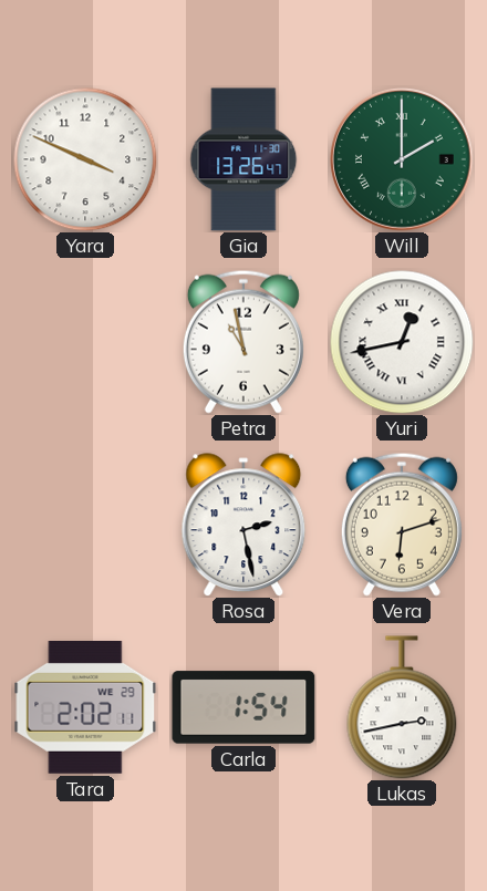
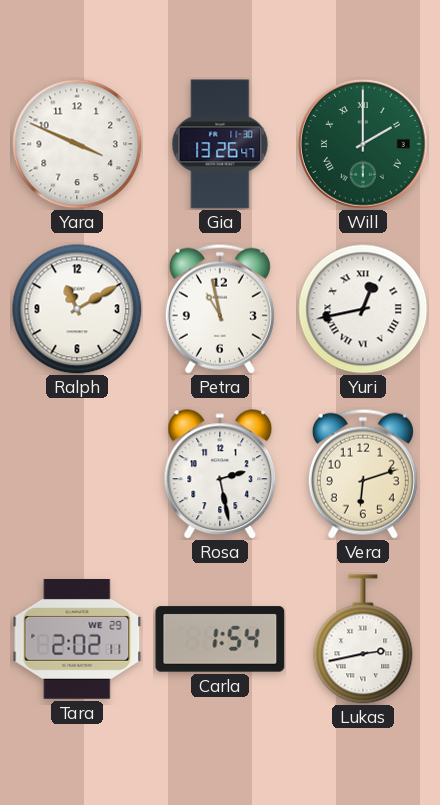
Ralph: none -> 11:10 (77, 309)
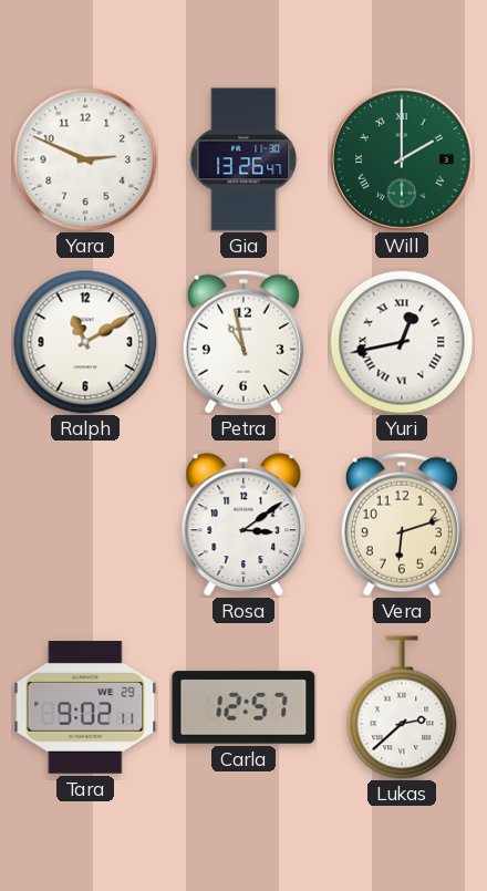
Yara: 3:49 -> 2:49 (85, 159)
Rosa: 2:28 -> 3:09 (244, 525)
Tara: 2:02 -> 9:02 (85, 708)
Carla: 1:54 -> 12:57 (244, 707)
Lukas: 2:43 -> 2:38 (402, 707)
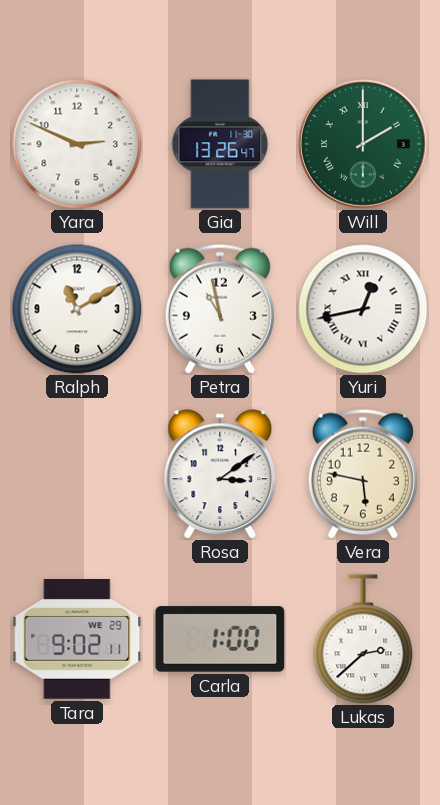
Vera: 6:12 -> 5:47 (363, 474)
Carla: 12:57 -> 1:00 (220, 639)
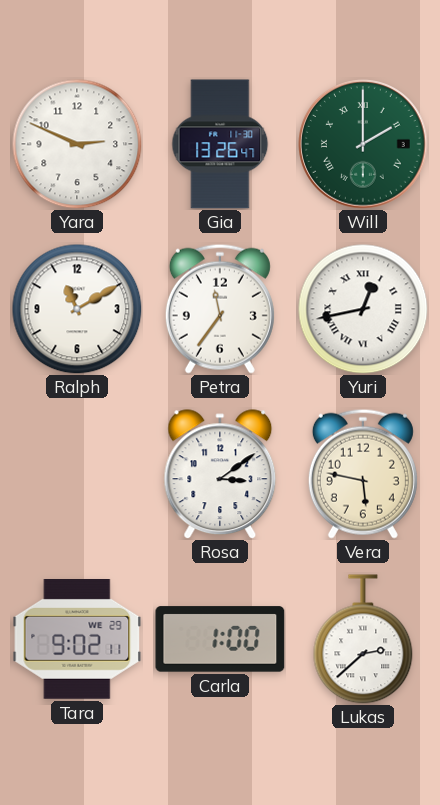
Petra: 10:58 -> 11:36 (220, 309)
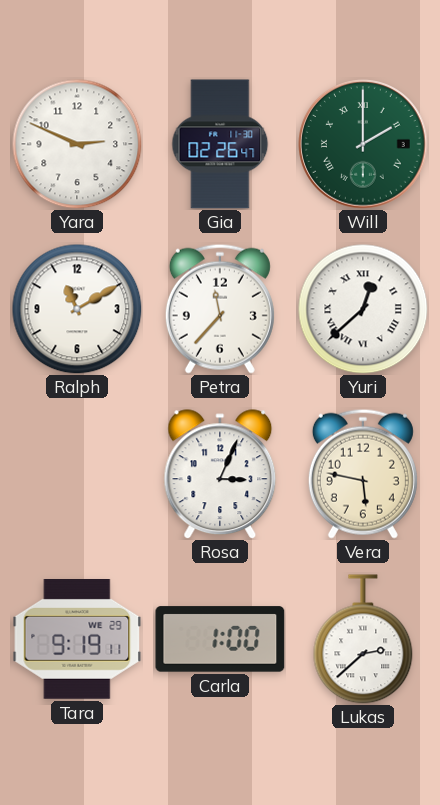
Gia: 13:26 -> 02:26 (220, 144)
Petra: 11:36 -> 11:37 (220, 309)
Yuri: 12:43 -> 12:38 (363, 309)
Rosa: 3:09 -> 3:04 (220, 474)
Tara: 9:02 -> 9:19 (77, 640)
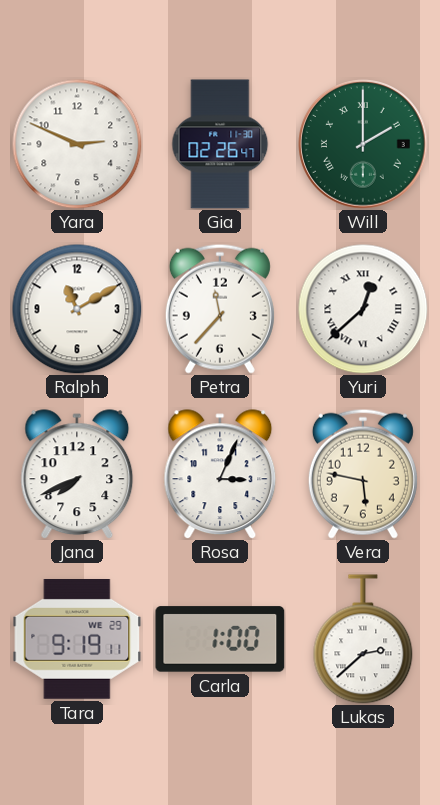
Jana: none -> 7:41 (77, 474)
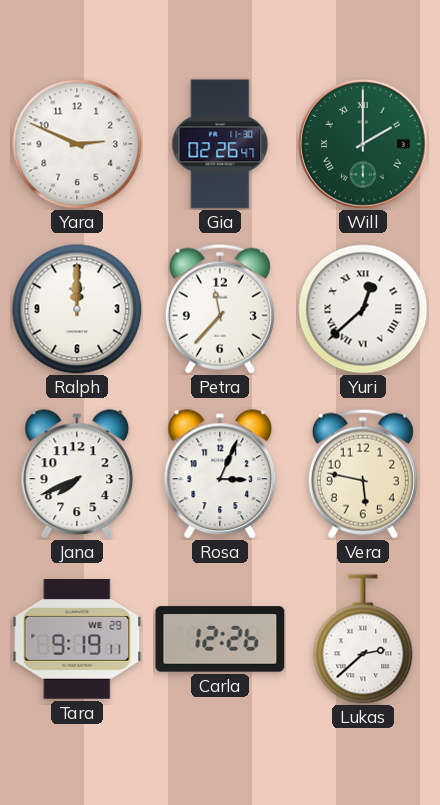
Ralph: 11:10 -> 12:00 (77, 309)
Carla: 1:00 -> 12:26 (220, 639)
